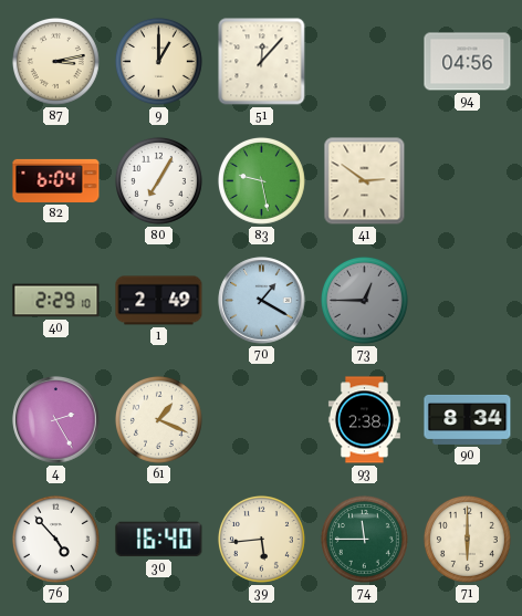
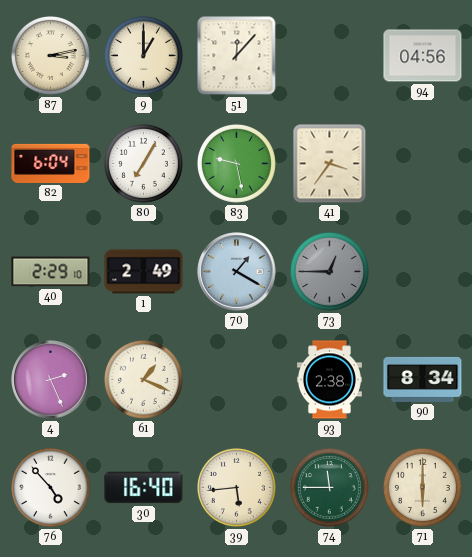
41: 2:51 -> 3:36 (330, 164)
4: 2:25 -> 2:26 (51, 380)
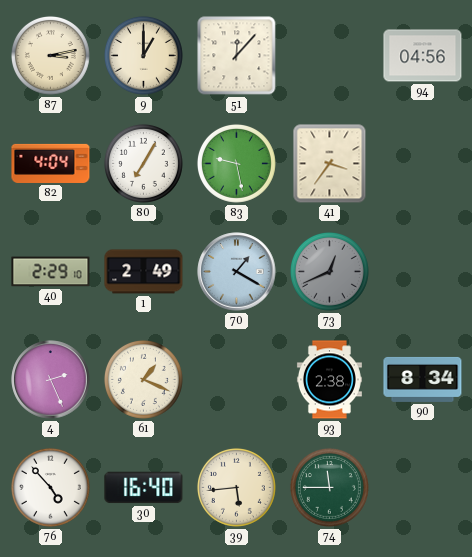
82: 6:04 -> 4:04 (51, 163)
73: 12:45 -> 12:41 (329, 271)
71: 6:00 -> none (422, 487)
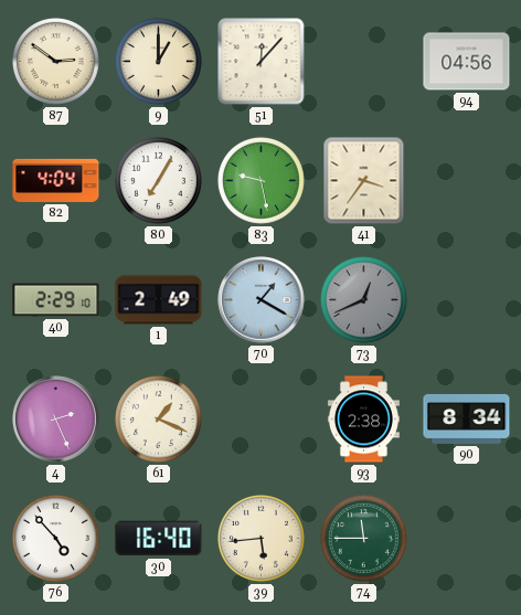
87: 3:13 -> 2:51 (55, 61)
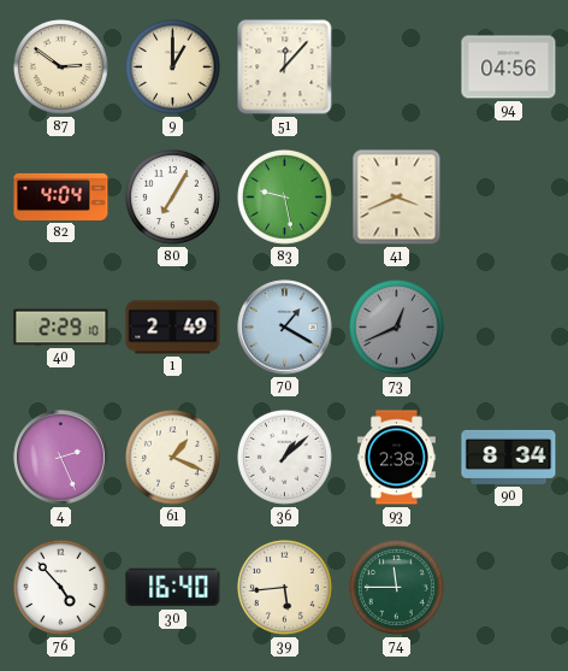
41: 3:36 -> 3:41 (397, 198)
36: none -> 1:08 (284, 457)
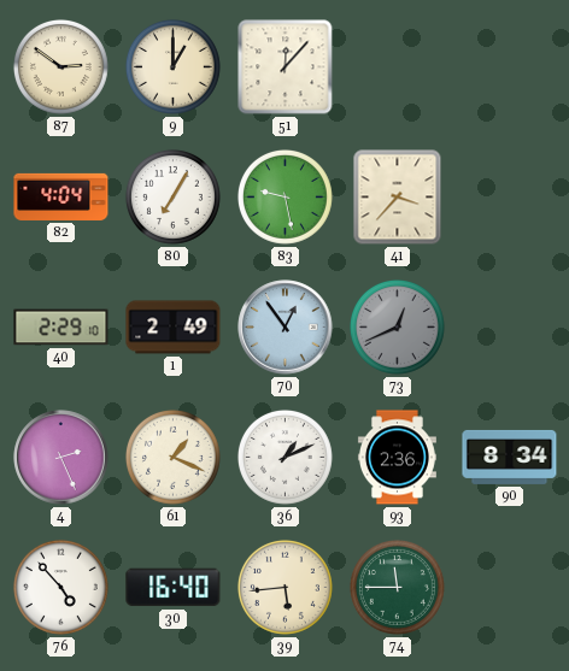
94: 04:56 -> none (509, 67)
41: 3:41 -> 3:37 (398, 198)
70: 1:20 -> 12:54 (286, 328)
36: 1:08 -> 1:11 (284, 457)
93: 2:38 -> 2:36 (397, 458)
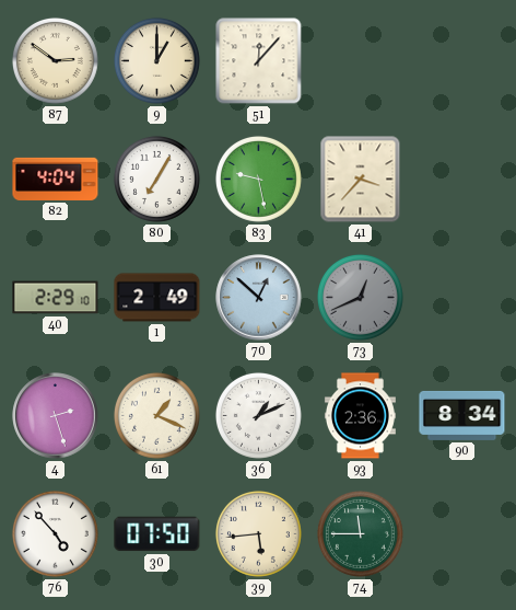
70: 12:54 -> 12:52 (259, 298)
4: 2:26 -> 2:27 (56, 416)
30: 16:40 -> 07:50 (157, 534)
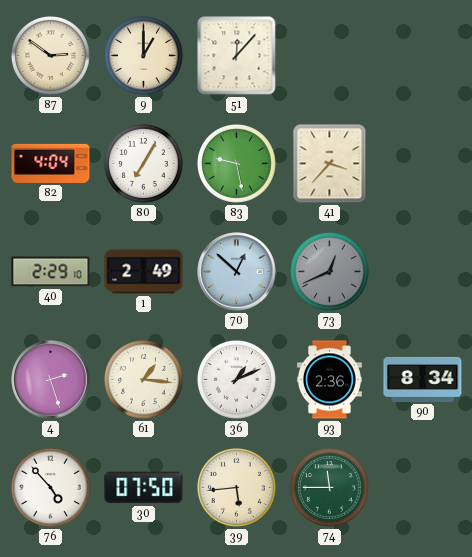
61: 1:19 -> 1:16 (143, 379)
